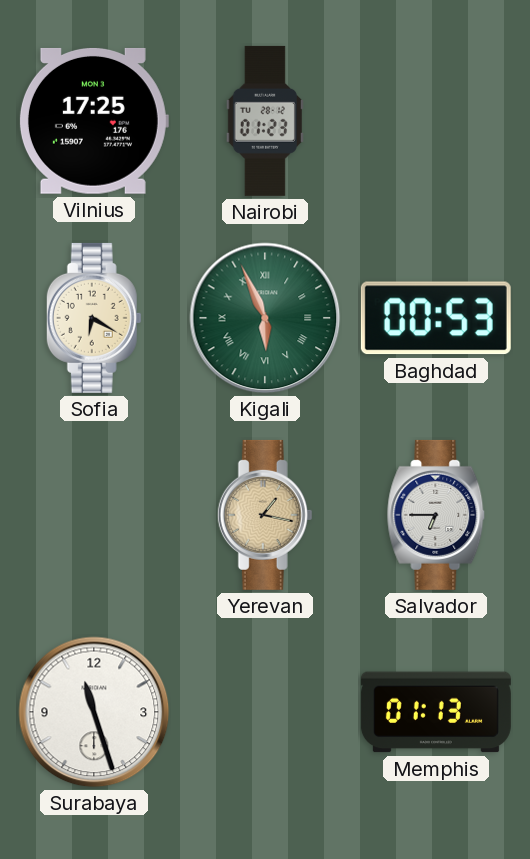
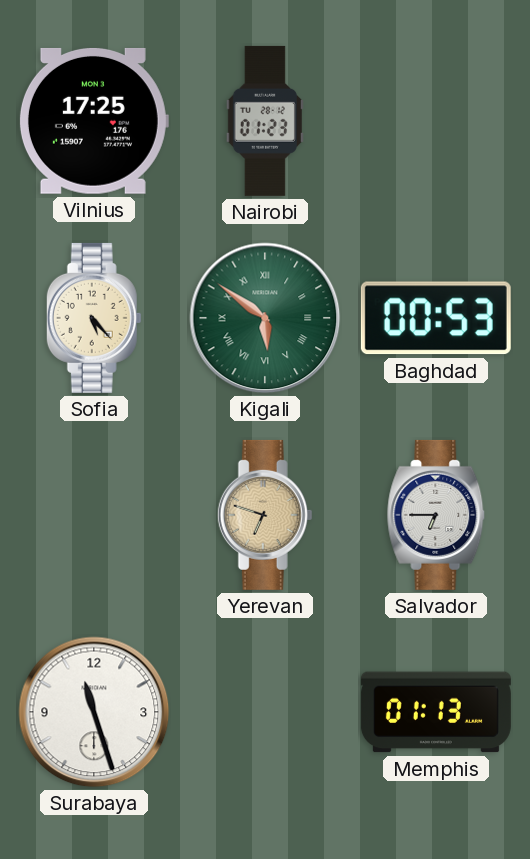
Sofia: 6:20 -> 5:23 (94, 318)
Kigali: 5:56 -> 5:51 (265, 318)
Yerevan: 1:17 -> 6:48 (265, 515)
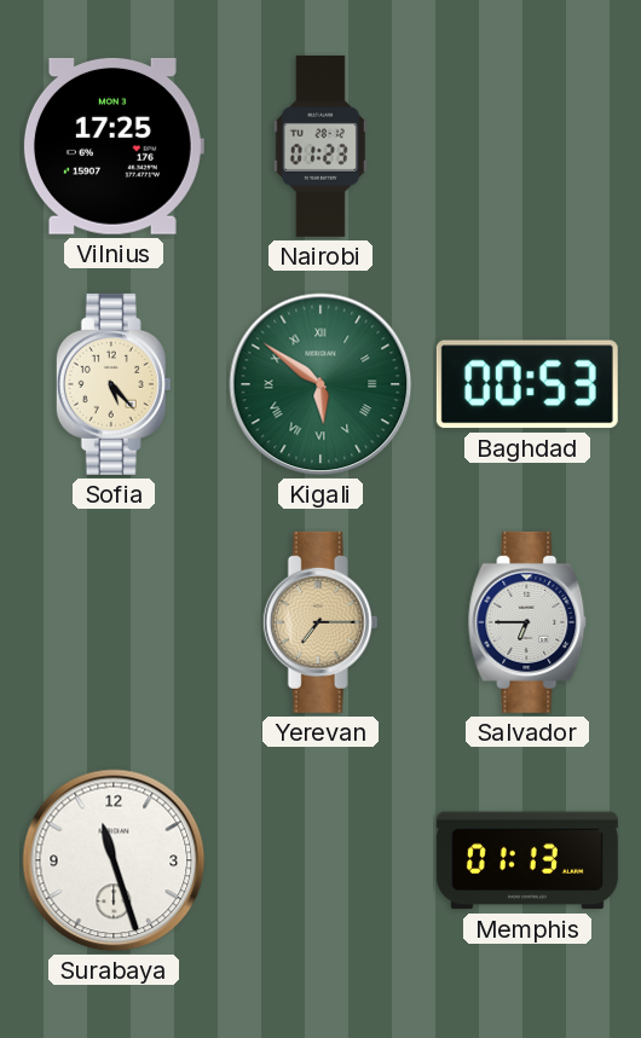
Yerevan: 6:48 -> 7:15 (320, 622)
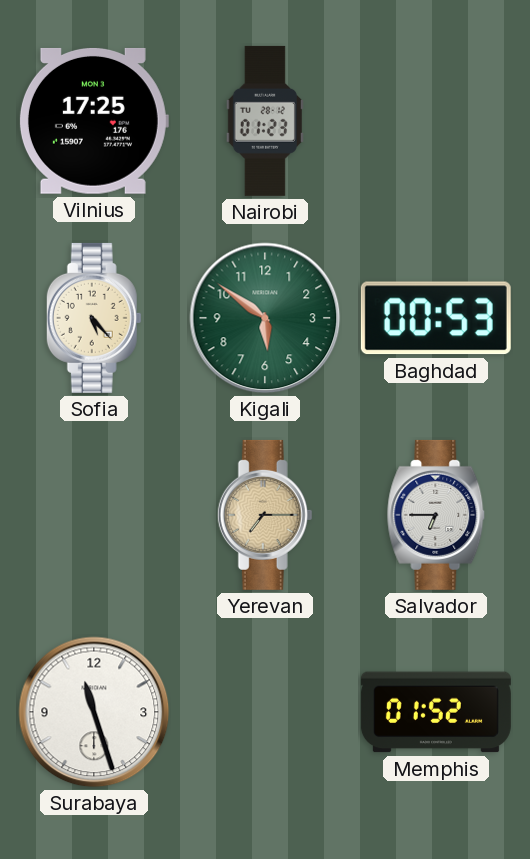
Kigali numerals: Roman -> Arabic (265, 318)
Memphis: 01:13 -> 01:52 (436, 712)
